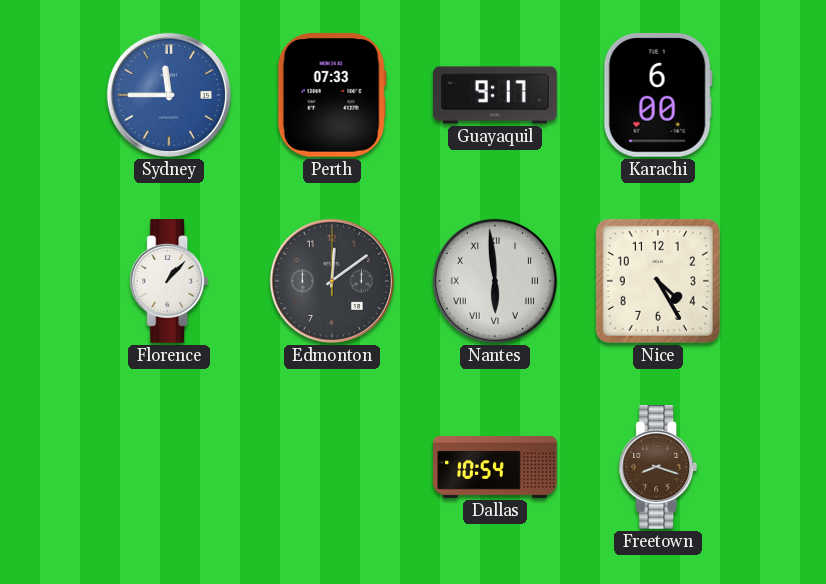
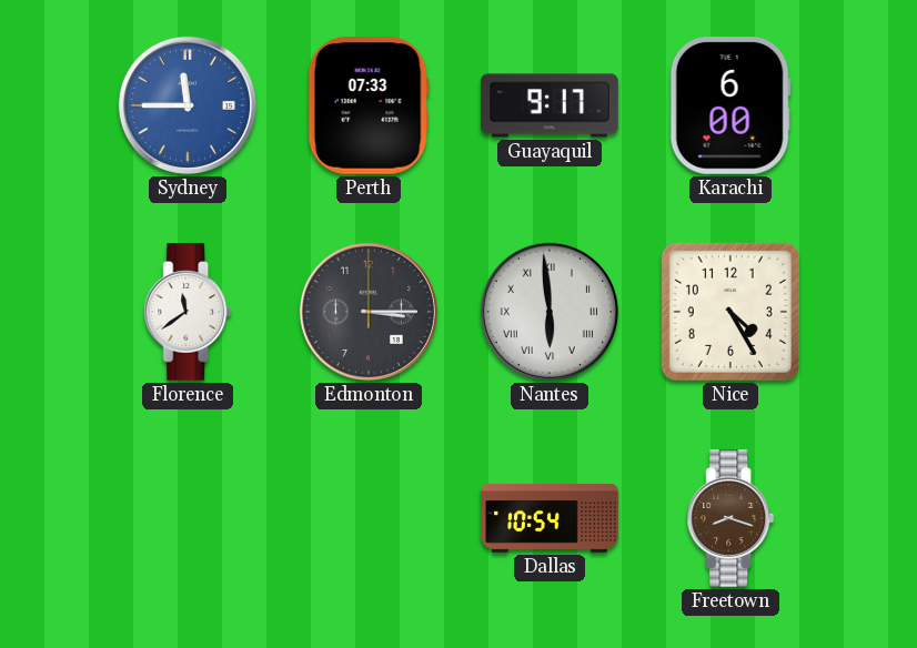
Florence: 1:07 -> 11:39 (188, 312)
Edmonton: 12:09 -> 3:15 (369, 312)
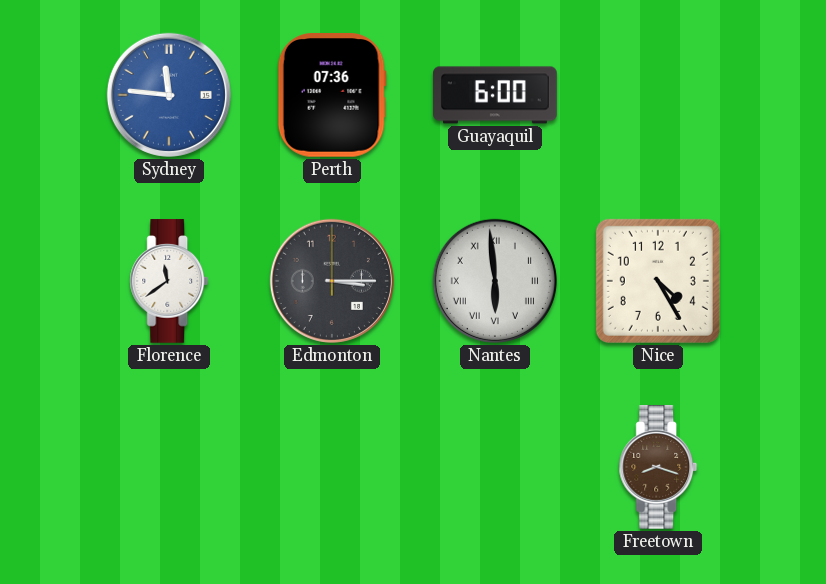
Sydney: 11:45 -> 11:46 (169, 95)
Perth: 07:33 -> 07:36 (332, 96)
Guayaquil: 9:17 -> 6:00 (495, 95)
Karachi: 6:00 -> none (730, 107)
Dallas: 10:54 -> none (550, 518)
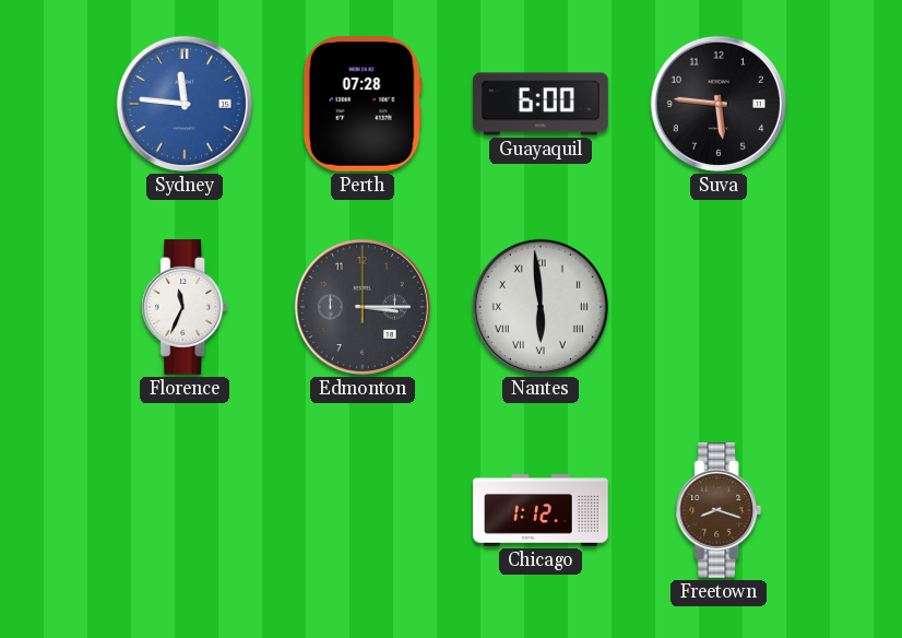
Perth: 07:36 -> 07:28 (363, 105)
Suva: none -> 5:46 (719, 104)
Florence: 11:39 -> 11:34 (185, 307)
Nice: 4:25 -> none (658, 281)
Chicago: none -> 1:12 (541, 511)
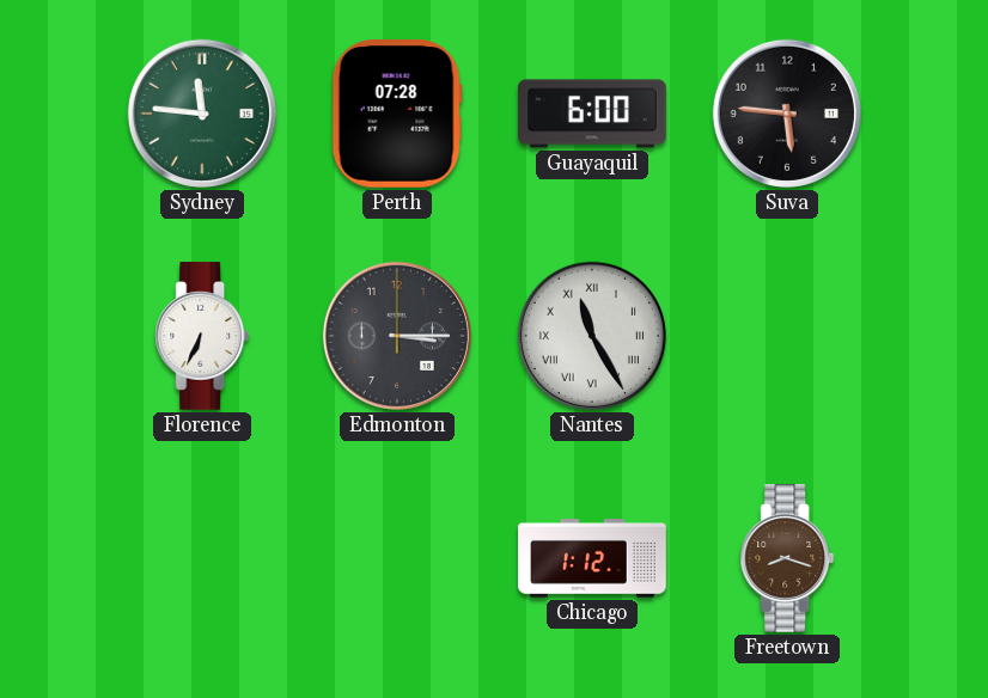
Sydney dial: blue -> green (202, 114)
Florence: 11:34 -> 6:34 (202, 336)
Nantes: 5:59 -> 11:25 (592, 336)
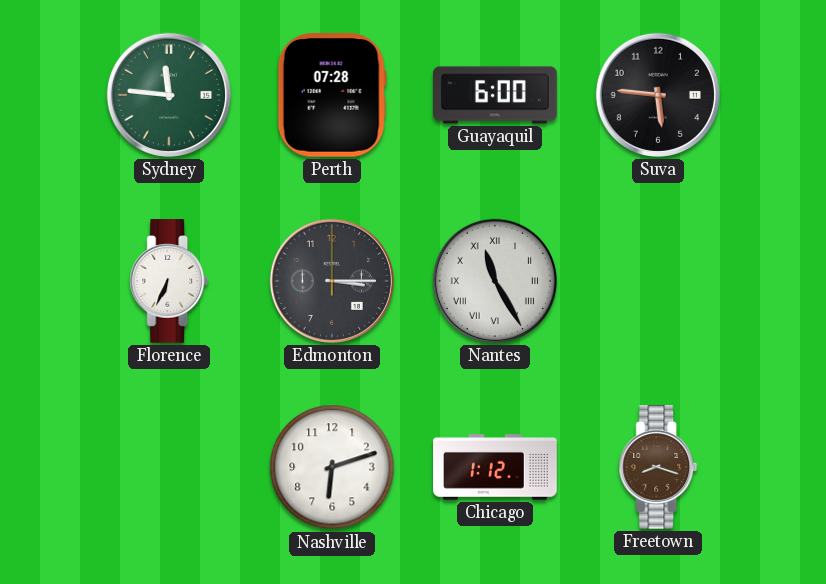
Nashville: none -> 6:12 (332, 467)
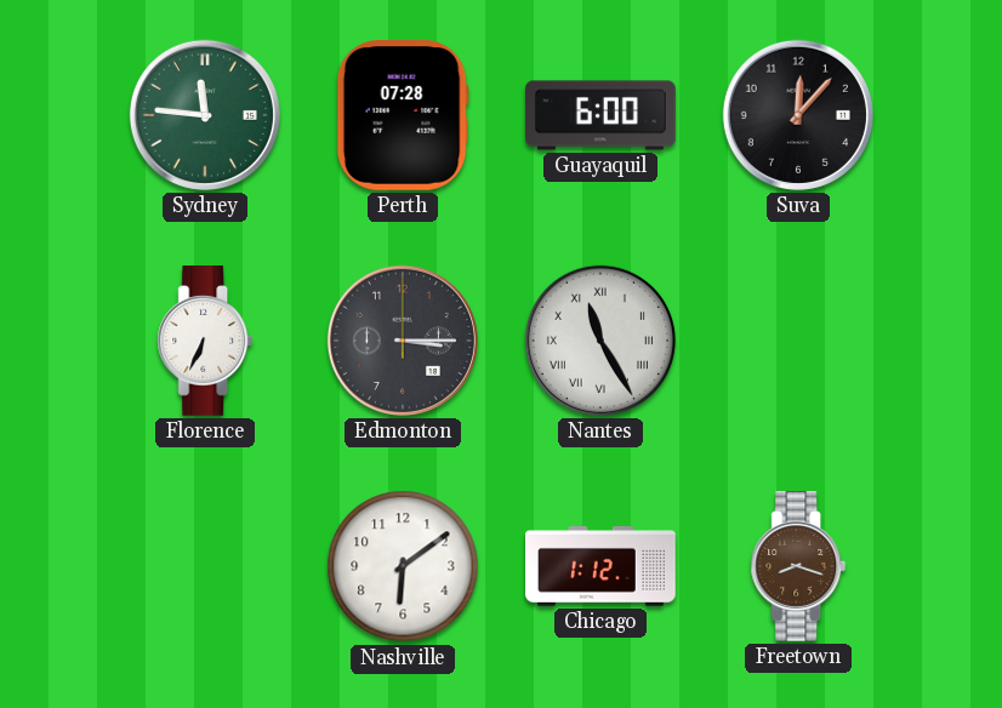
Suva: 5:46 -> 12:07 (798, 115)
Nashville: 6:12 -> 6:09 (403, 566)
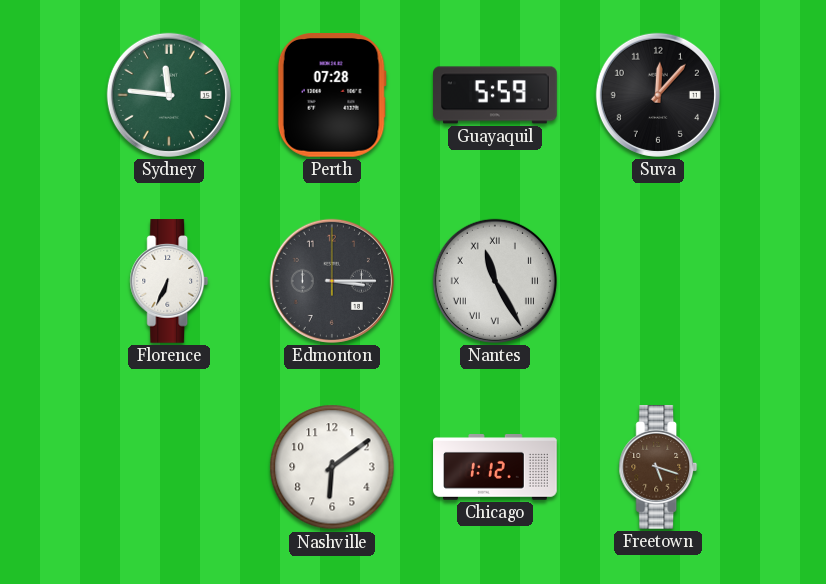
Guayaquil: 6:00 -> 5:59 (495, 95)
Freetown: 8:18 -> 5:18 (658, 467)
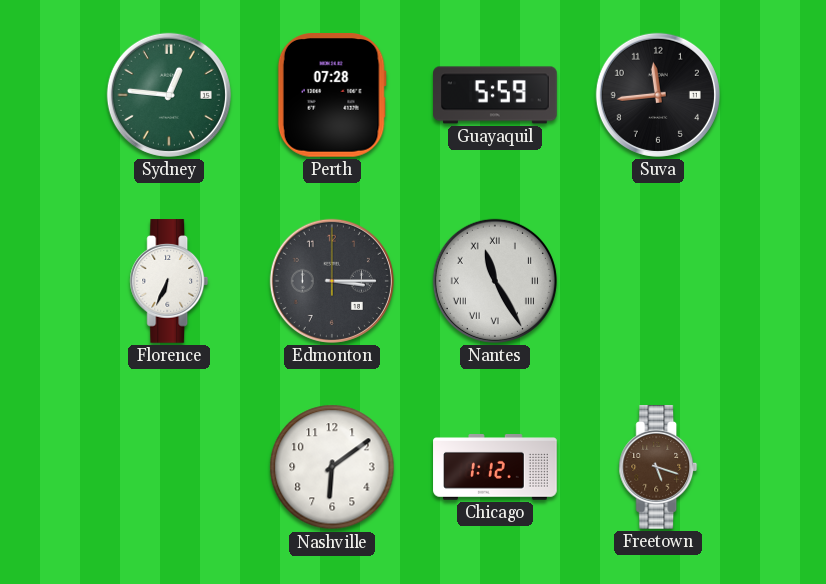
Sydney: 11:46 -> 12:46 (169, 95)
Suva: 12:07 -> 11:44 (658, 95)
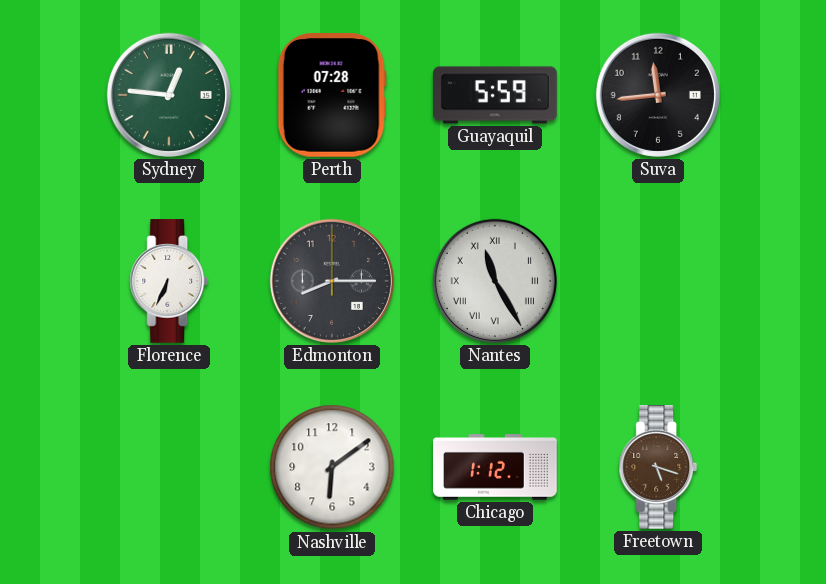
Edmonton: 3:15 -> 8:15 (332, 281)
